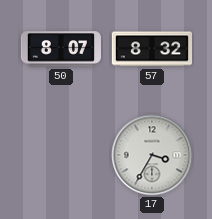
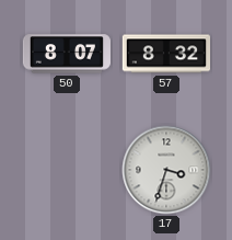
17: 3:35 -> 3:33 (166, 170)
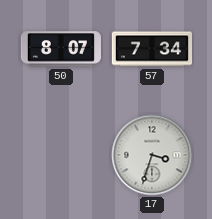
57: 8:32 -> 7:34 (151, 49)
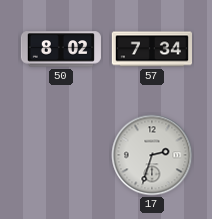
50: 8:07 -> 8:02 (61, 49)
17: 3:33 -> 2:33 (152, 155)
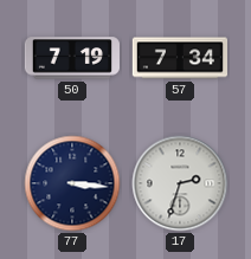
50: 8:02 -> 7:19 (72, 58)
77: none -> 3:16 (72, 183)
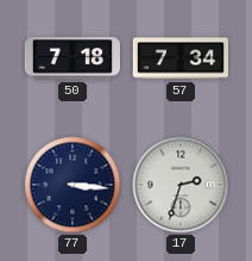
50: 7:19 -> 7:18 (73, 58)
